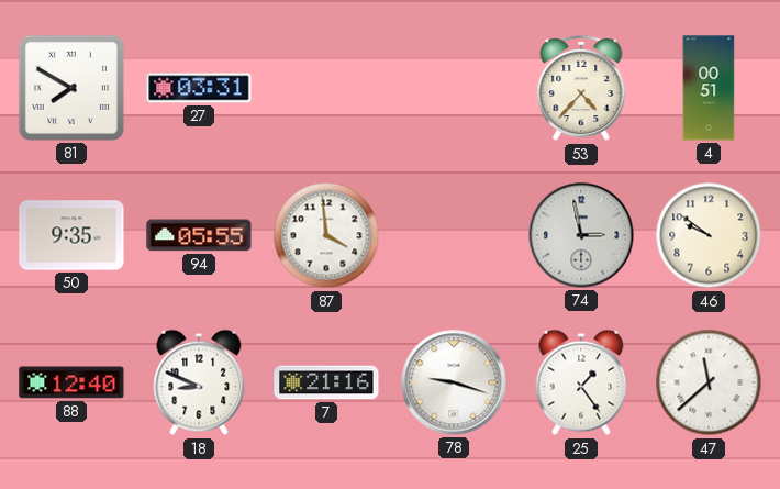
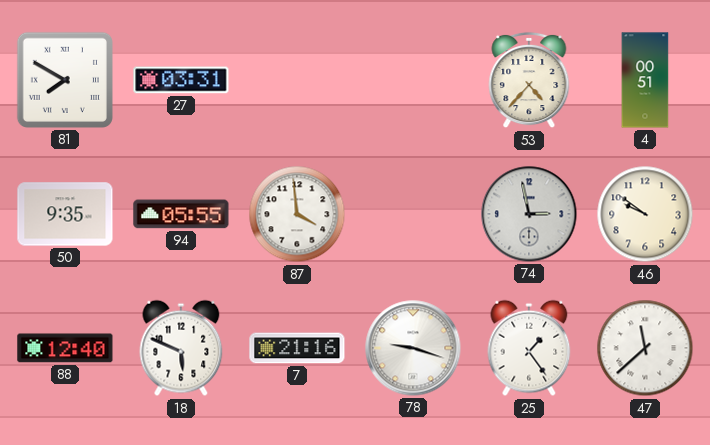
18: 8:49 -> 5:49 (181, 348)
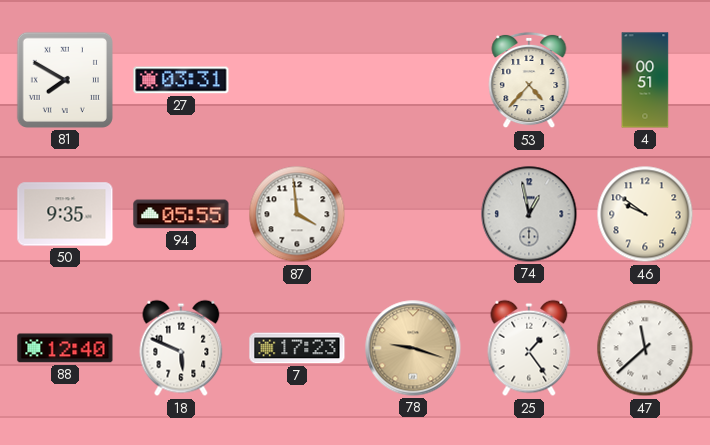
74: 2:58 -> 12:58 (529, 214)
7: 21:16 -> 17:23 (297, 348)
78 dial: white -> champagne (413, 348)
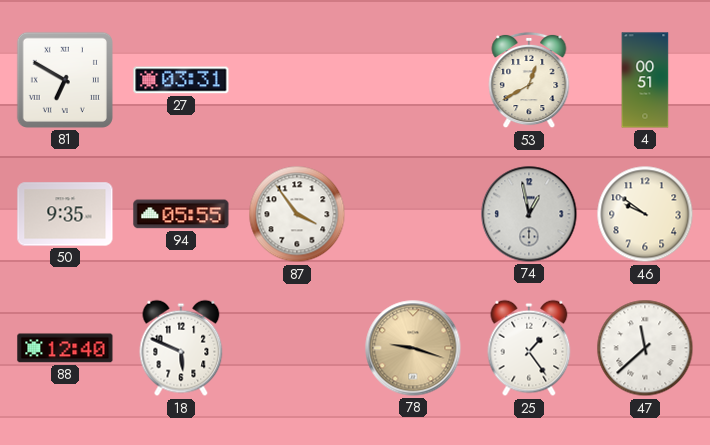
81: 7:50 -> 6:50 (65, 80)
53: 4:37 -> 12:40 (529, 80)
87: 3:59 -> 3:54 (297, 214)
7: 17:23 -> none (297, 348)
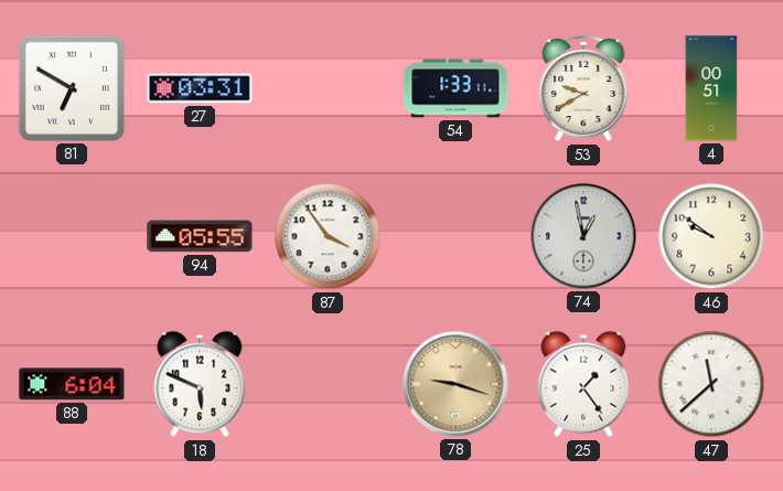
54: none -> 1:33 (455, 88)
53: 12:40 -> 9:40 (583, 88)
50: 9:35 -> none (65, 214)
88: 12:40 -> 6:04 (72, 384)
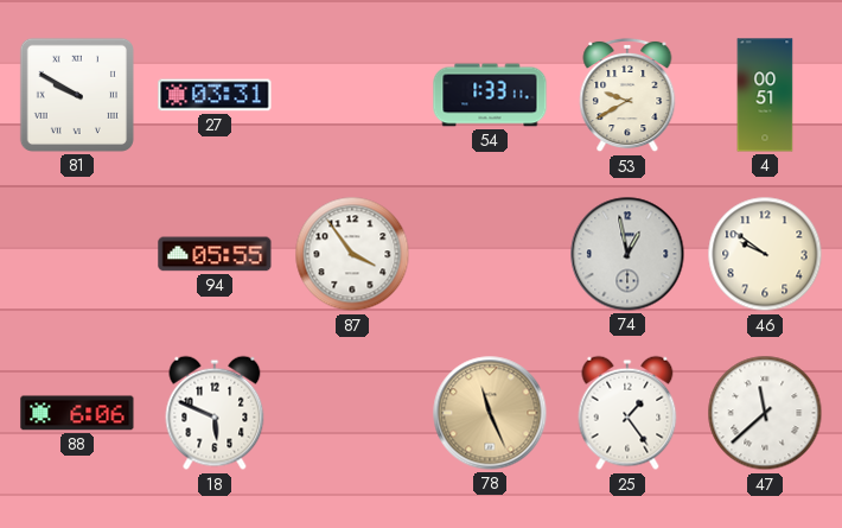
81: 6:50 -> 9:50 (77, 95)
88: 6:04 -> 6:06 (77, 413)
78: 9:18 -> 11:26 (490, 413)
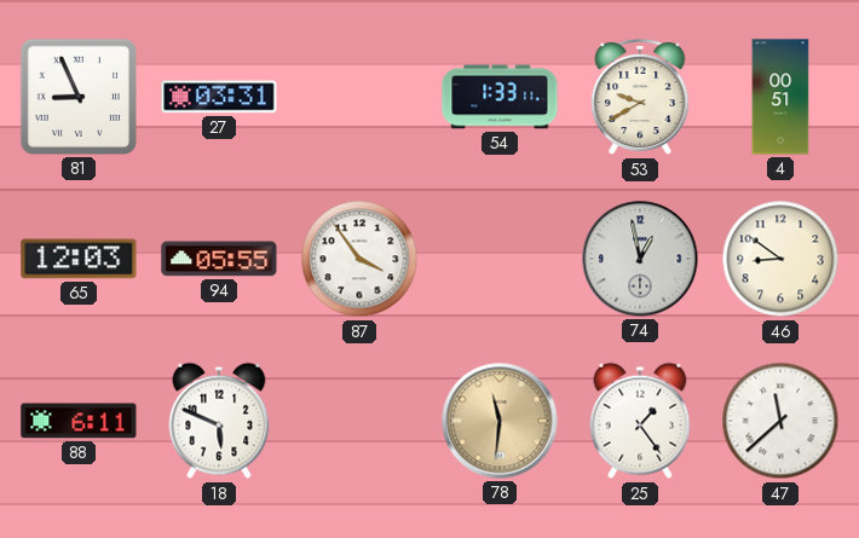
81: 9:50 -> 8:56 (79, 97)
65: none -> 12:03 (79, 259)
46: 9:51 -> 8:51 (780, 259)
88: 6:06 -> 6:11 (79, 421)
78: 11:26 -> 11:31 (500, 421)
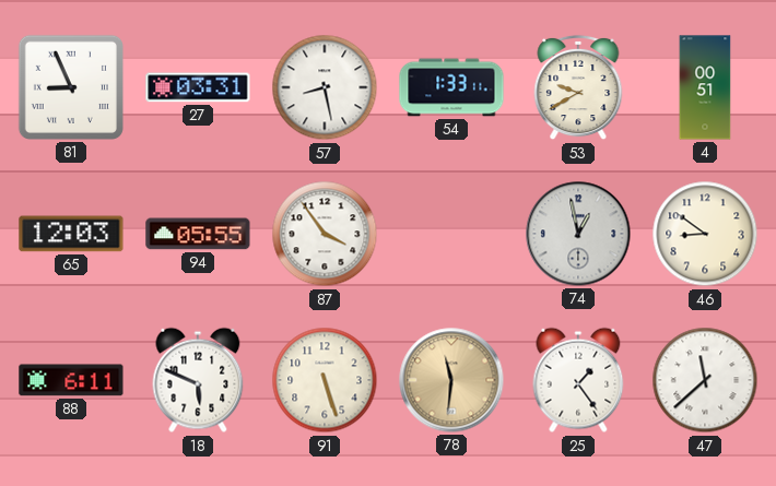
57: none -> 8:28 (325, 87)
91: none -> 5:27 (325, 380)
